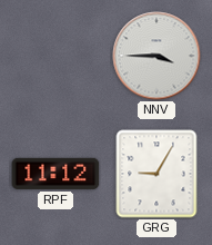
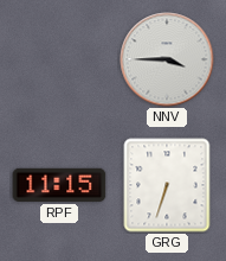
RPF: 11:12 -> 11:15 (59, 185)
GRG: 9:05 -> 6:33 (167, 185)
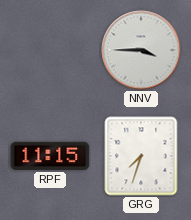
GRG: 6:33 -> 7:33 (141, 156)
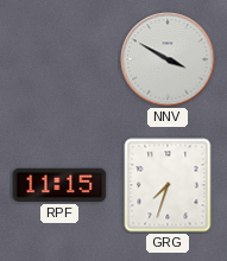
NNV: 3:45 -> 3:50 (168, 59)
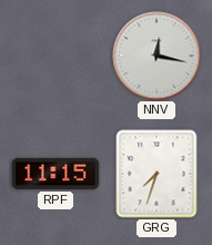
NNV: 3:50 -> 12:17 (157, 56)
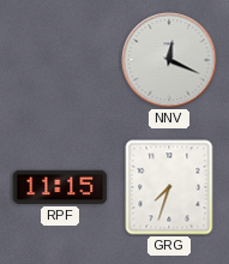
NNV: 12:17 -> 12:19 (169, 60)
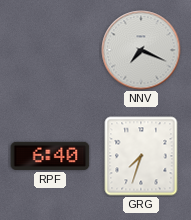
NNV: 12:19 -> 7:19 (141, 50)
RPF: 11:15 -> 6:40 (50, 156)
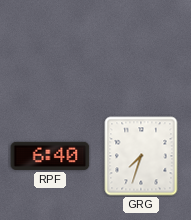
NNV: 7:19 -> none (141, 50)
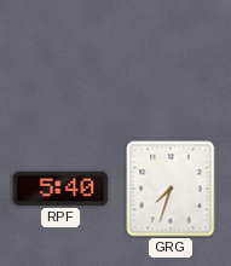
RPF: 6:40 -> 5:40 (60, 189)
